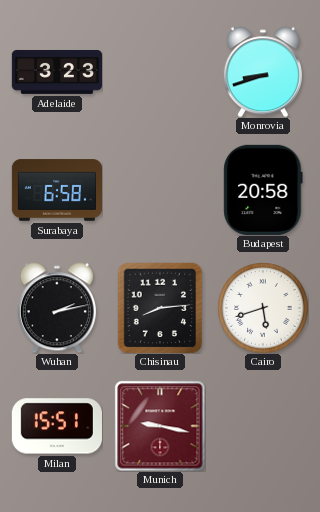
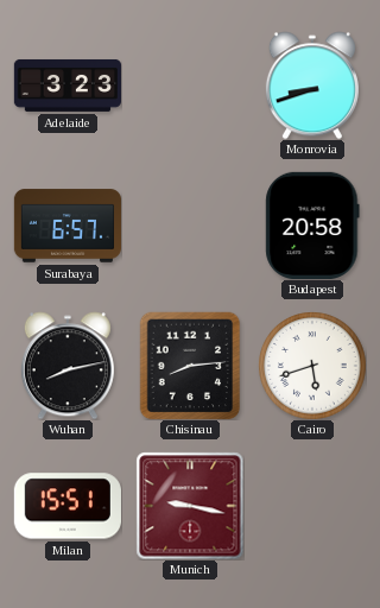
Surabaya: 6:58 -> 6:57 (66, 226)
Wuhan: 2:13 -> 8:13 (68, 366)
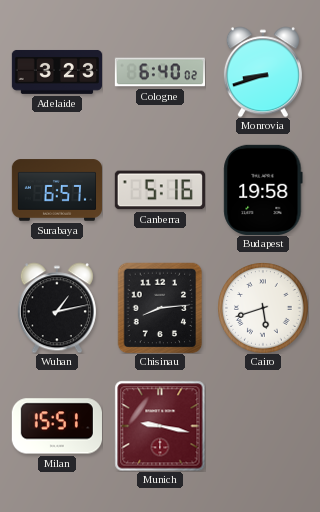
Cologne: none -> 6:40 (159, 72)
Canberra: none -> 5:16 (160, 190)
Budapest: 20:58 -> 19:58 (263, 190)
Wuhan: 8:13 -> 1:13 (57, 308)
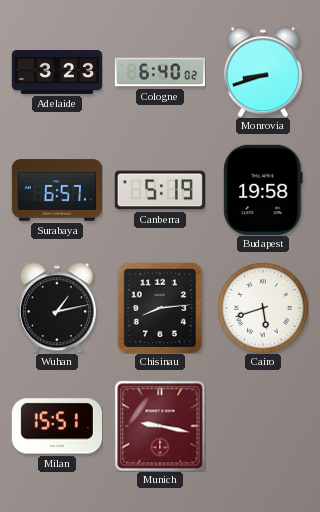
Canberra: 5:16 -> 5:19 (160, 190)
